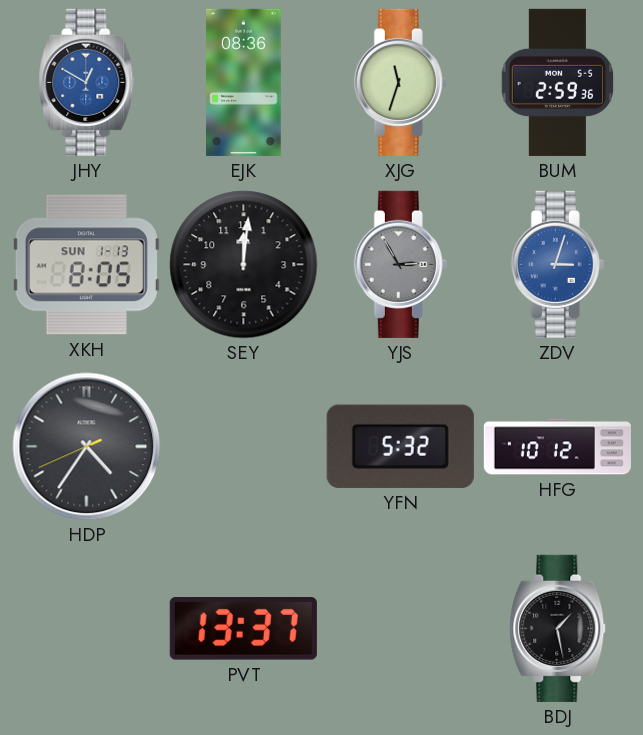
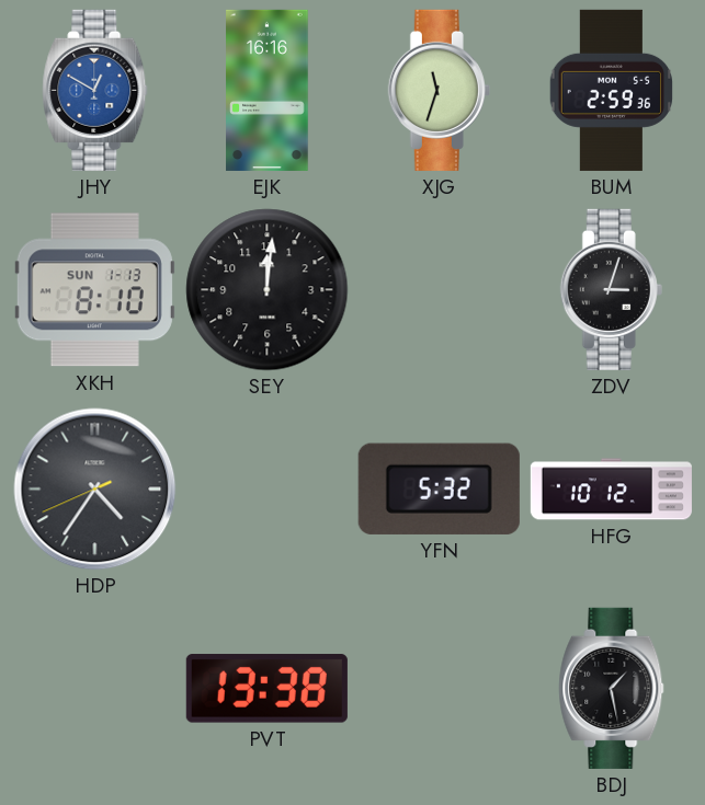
EJK: 08:36 -> 16:16 (268, 90)
XKH: 8:05 -> 8:10 (94, 290)
YJS: 2:55 -> none (400, 264)
ZDV dial: blue -> black (611, 289)
PVT: 13:37 -> 13:38 (266, 689)
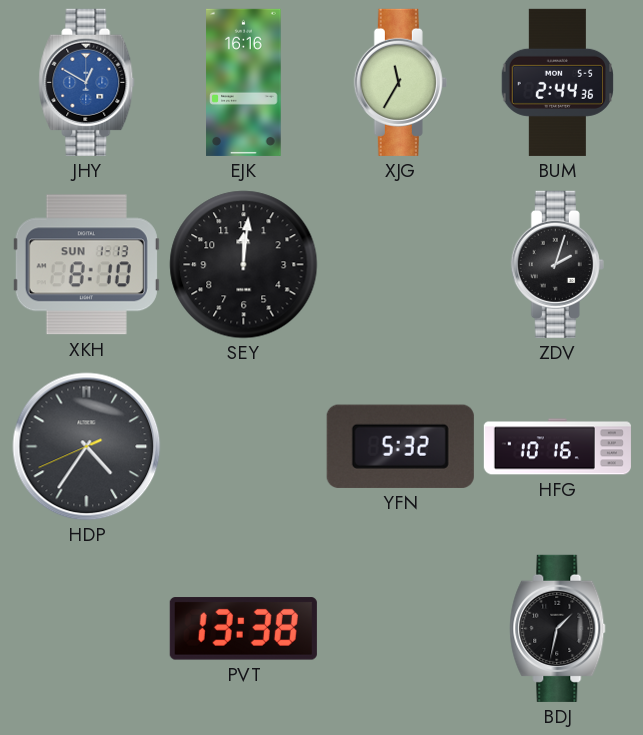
XJG: 11:33 -> 11:35 (400, 82)
BUM: 2:59 -> 2:44 (557, 82)
ZDV: 3:03 -> 2:03 (557, 264)
HFG: 10:12 -> 10:16 (557, 447)
BDJ: 1:28 -> 1:32 (558, 628)
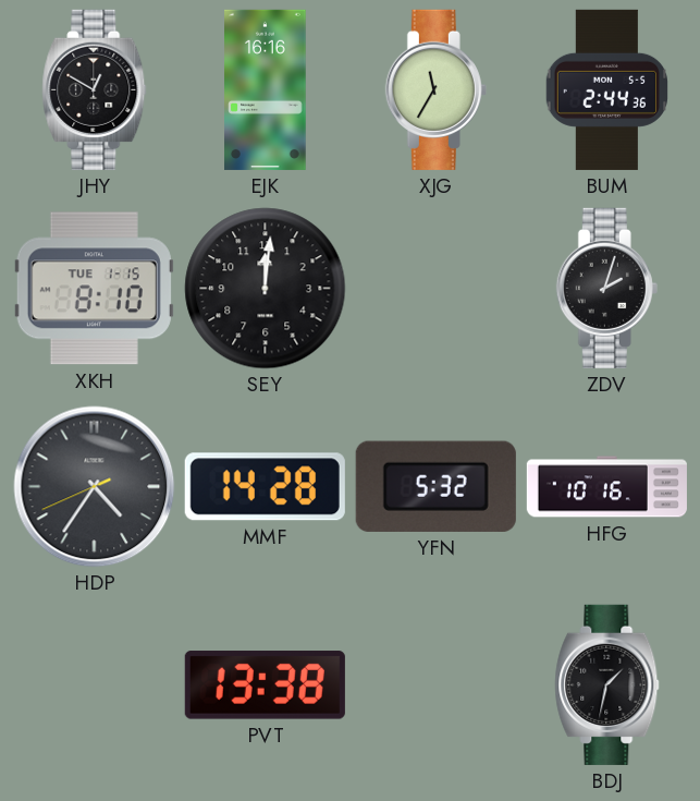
JHY dial: blue -> black (95, 89)
XKH date: SUN 1-13 -> TUE 1-15 (94, 289)
MMF: none -> 14:28 (265, 487)
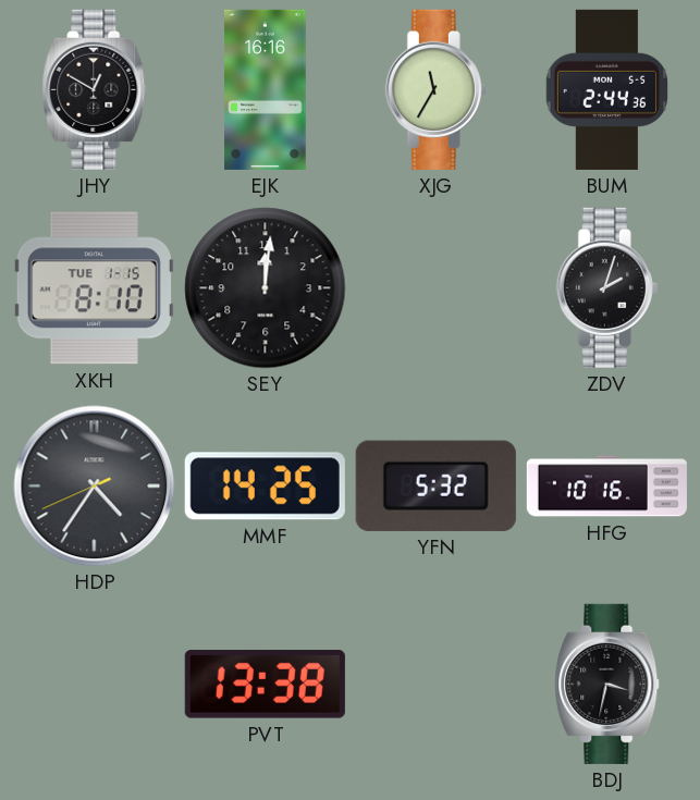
MMF: 14:28 -> 14:25 (265, 487)
BDJ: 1:32 -> 3:32 (607, 684)
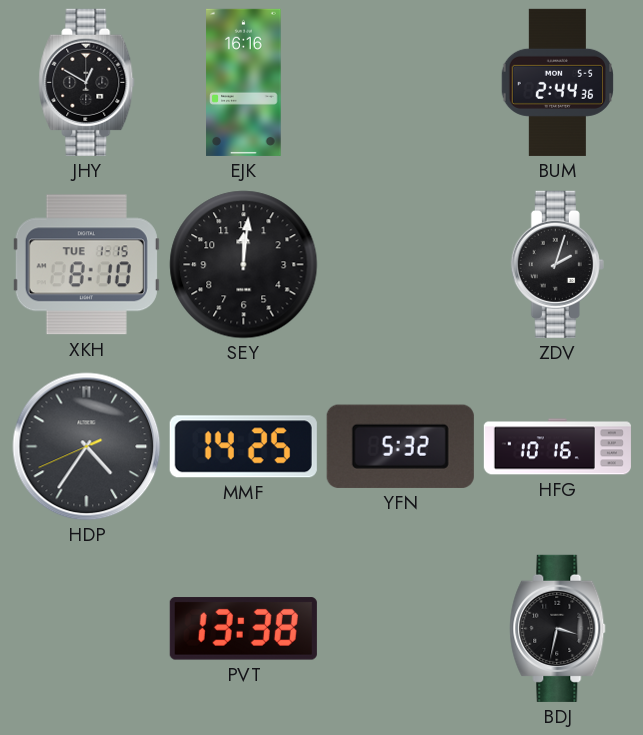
XJG: 11:35 -> none (435, 89)
